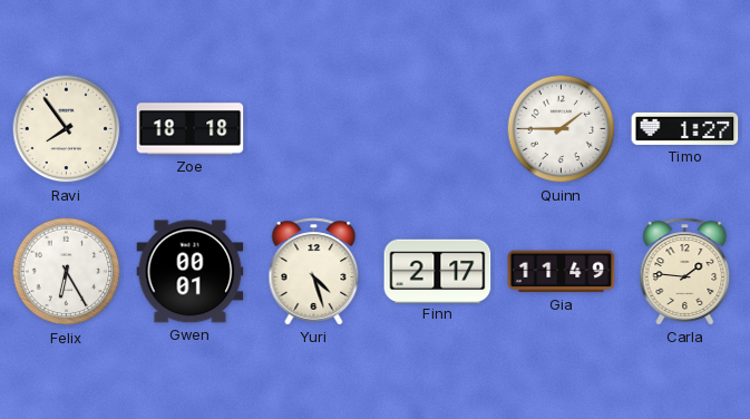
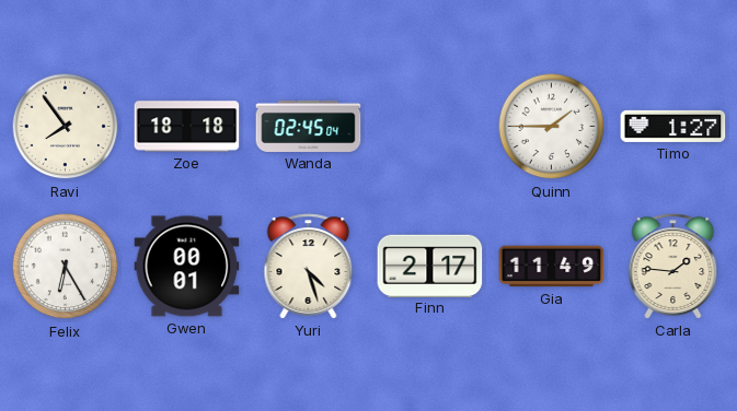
Wanda: none -> 02:45 (309, 126)
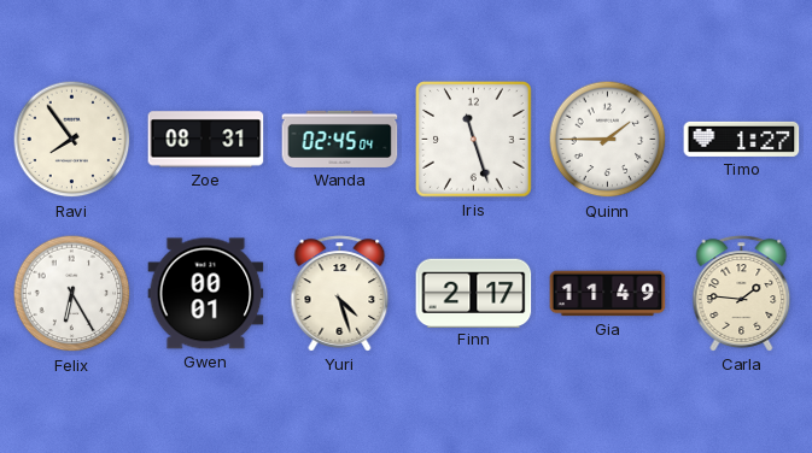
Zoe: 18:18 -> 08:31 (206, 140)
Iris: none -> 11:27 (474, 140)
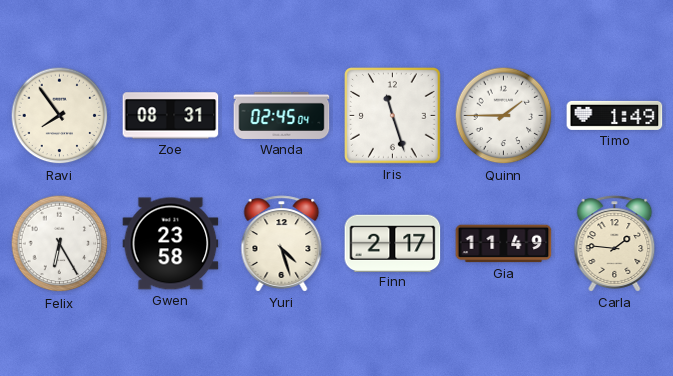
Timo: 1:27 -> 1:49 (615, 115)
Gwen: 00:01 -> 23:58 (171, 244)
